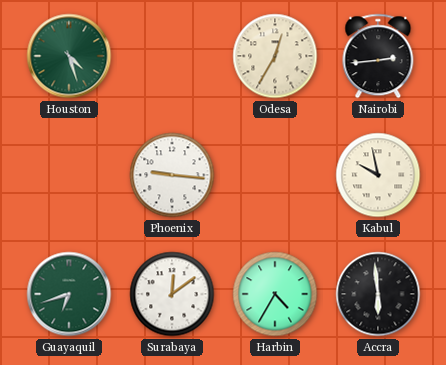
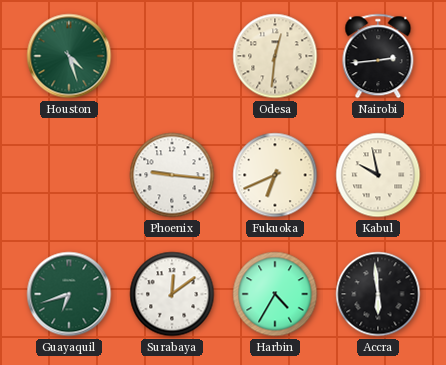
Odesa: 12:35 -> 12:31 (275, 56)
Fukuoka: none -> 6:41 (275, 175)
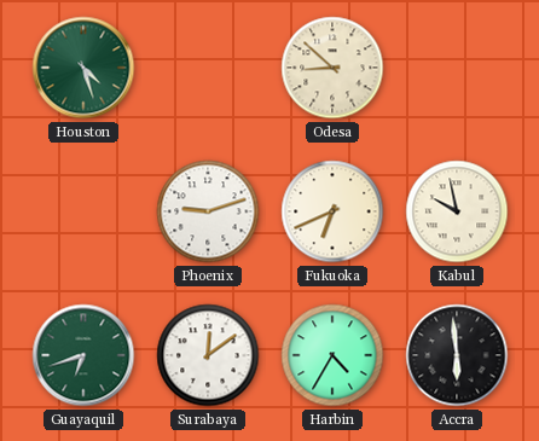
Odesa: 12:31 -> 8:52 (332, 68)
Nairobi: 2:44 -> none (378, 56)
Phoenix: 9:16 -> 9:12 (208, 211)
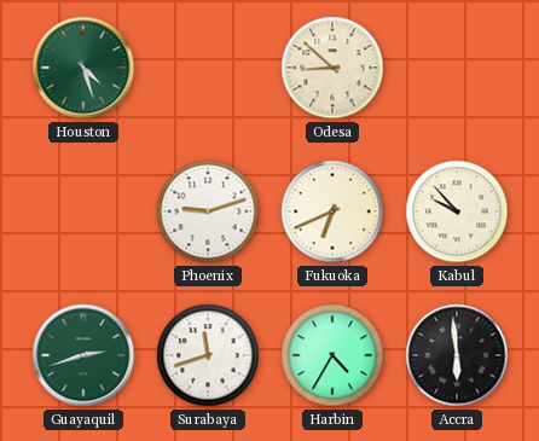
Kabul: 9:58 -> 9:53 (457, 211)
Guayaquil: 6:42 -> 2:42 (83, 355)
Surabaya: 12:09 -> 11:42 (208, 355)
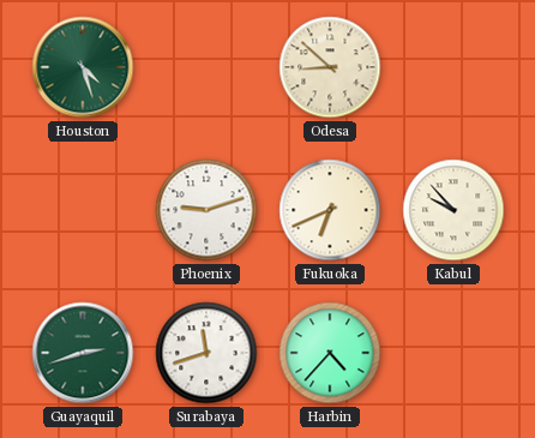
Harbin: 4:35 -> 4:37 (330, 353)
Accra: 5:59 -> none (457, 355)
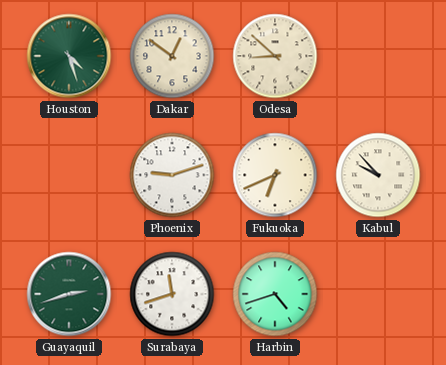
Dakar: none -> 12:51 (172, 56)
Harbin: 4:37 -> 4:42 (275, 294)
